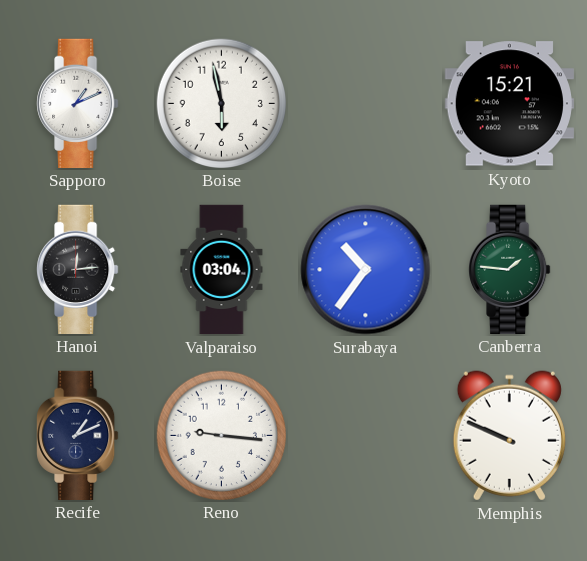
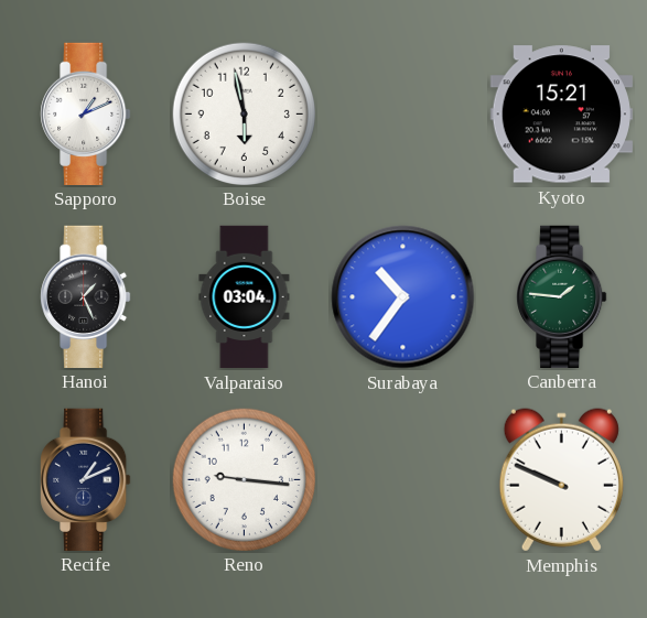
Hanoi: 12:14 -> 1:26 (86, 296)
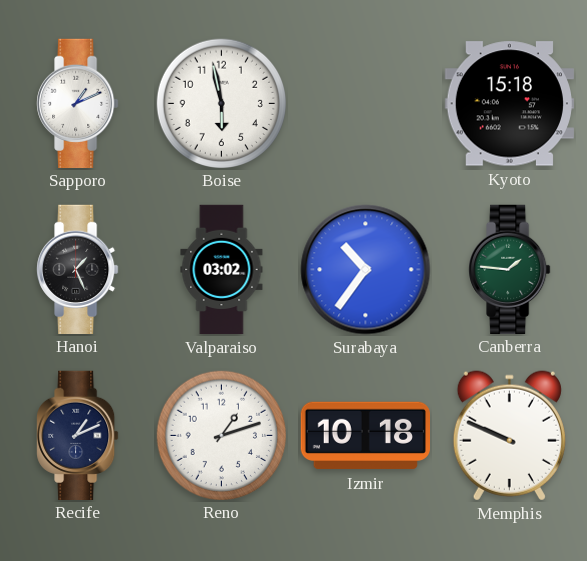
Kyoto: 15:21 -> 15:18 (509, 104)
Valparaiso: 03:04 -> 03:02 (222, 270)
Reno: 9:16 -> 1:12 (221, 435)
Izmir: none -> 10:18 (365, 436)
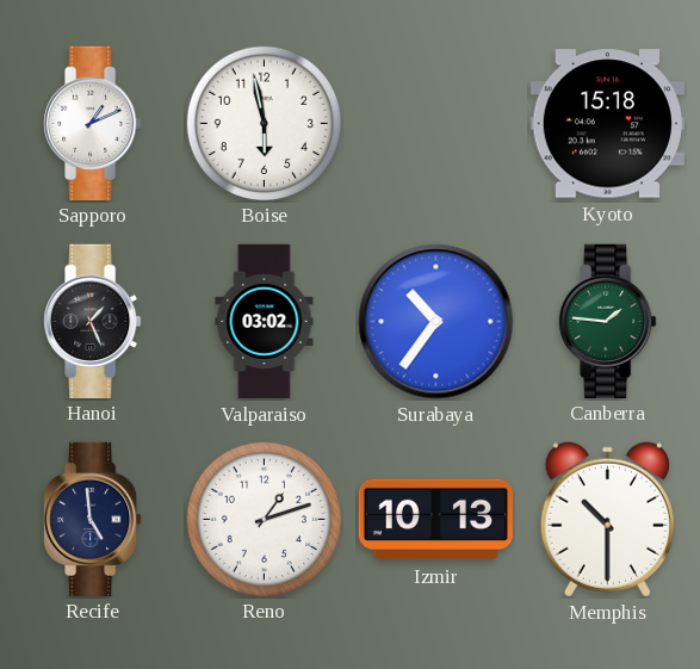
Recife: 1:11 -> 4:59 (93, 519)
Izmir: 10:18 -> 10:13 (435, 520)
Memphis: 9:49 -> 10:30 (607, 520)
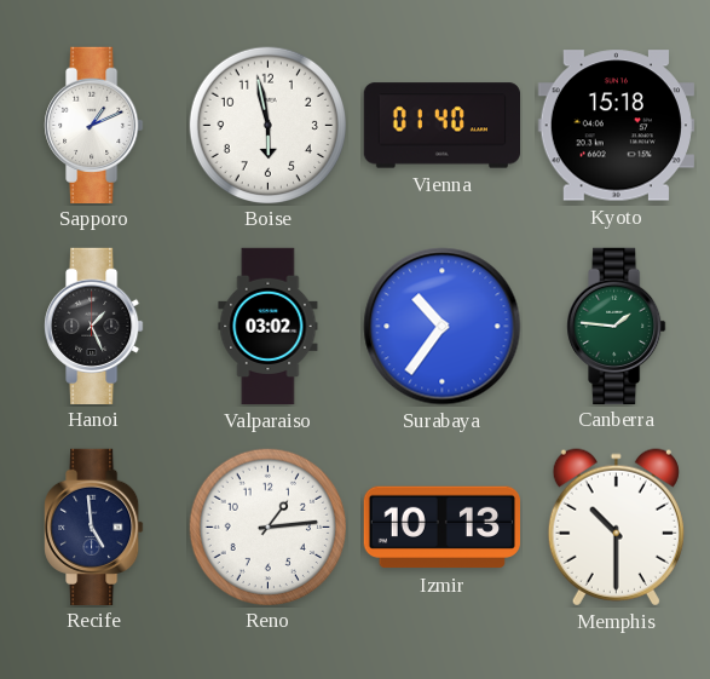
Vienna: none -> 01:40 (441, 126)
Reno: 1:12 -> 1:14 (267, 526)
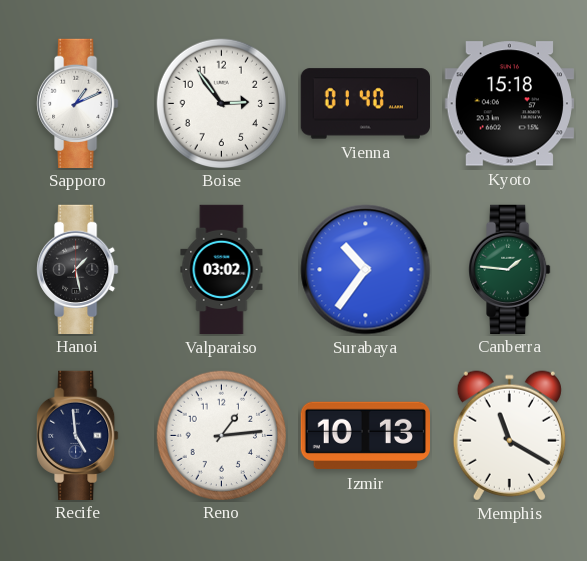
Boise: 5:58 -> 2:54 (221, 103)
Hanoi: 1:26 -> 1:28 (78, 269)
Memphis: 10:30 -> 11:20 (509, 436)
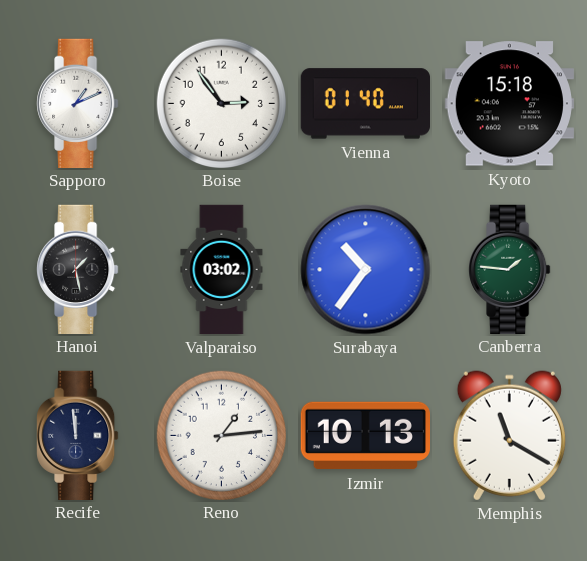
Recife: 4:59 -> 11:59 (78, 435)
